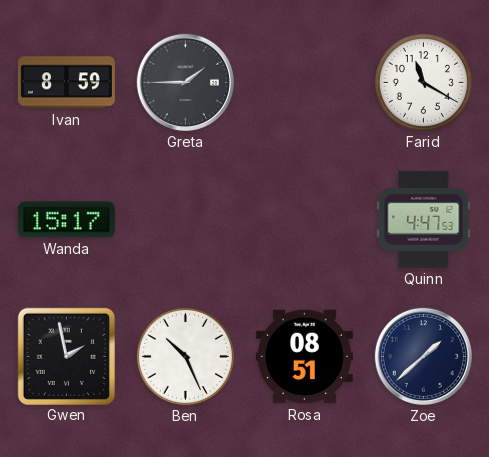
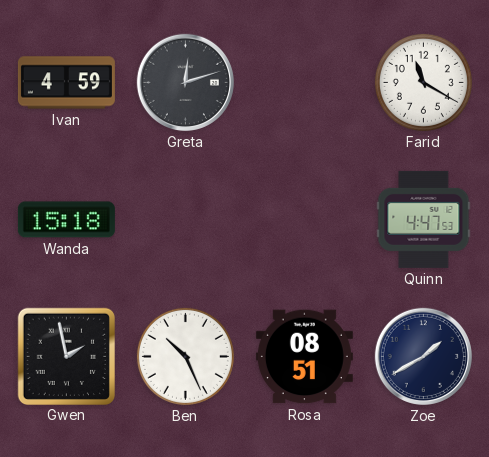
Ivan: 8:59 -> 4:59 (66, 83)
Greta: 1:45 -> 12:12 (185, 82)
Wanda: 15:17 -> 15:18 (66, 220)
Zoe: 1:38 -> 1:40 (423, 356)
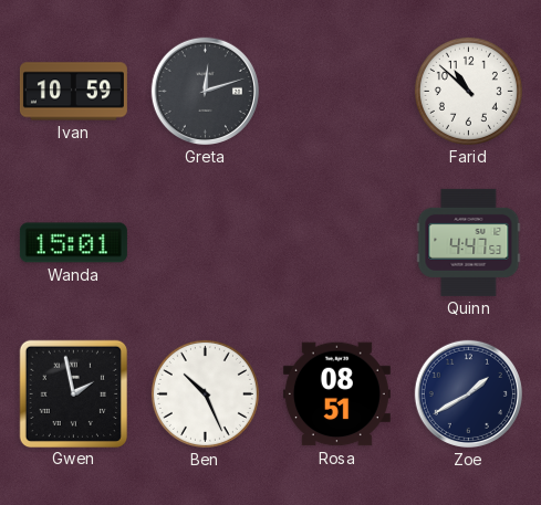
Ivan: 4:59 -> 10:59 (73, 92)
Farid: 11:20 -> 10:52 (468, 91)
Wanda: 15:18 -> 15:01 (73, 243)
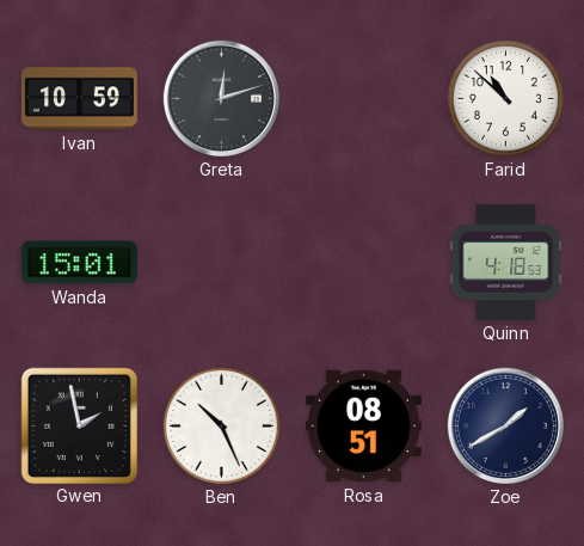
Quinn: 4:47 -> 4:18 (506, 262)
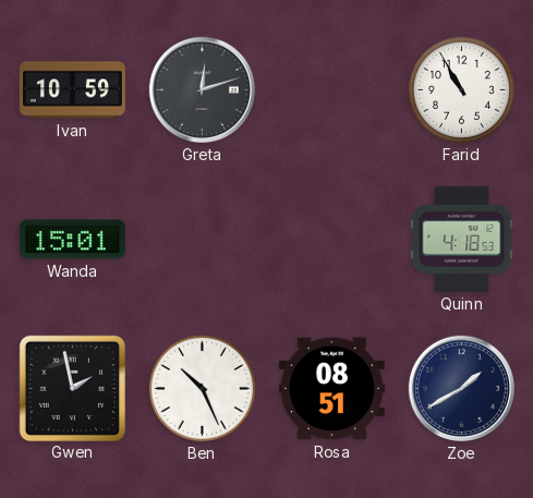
Farid: 10:52 -> 10:55 (461, 89)
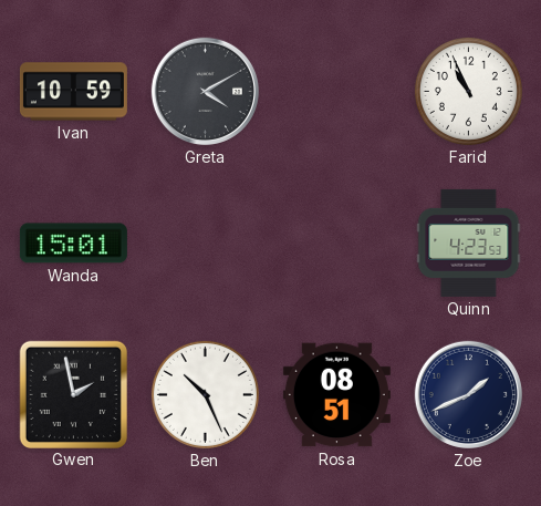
Greta: 12:12 -> 4:10 (205, 91)
Farid: 10:55 -> 10:56 (468, 91)
Quinn: 4:18 -> 4:23 (469, 242)
Zoe: 1:40 -> 1:41 (468, 394)
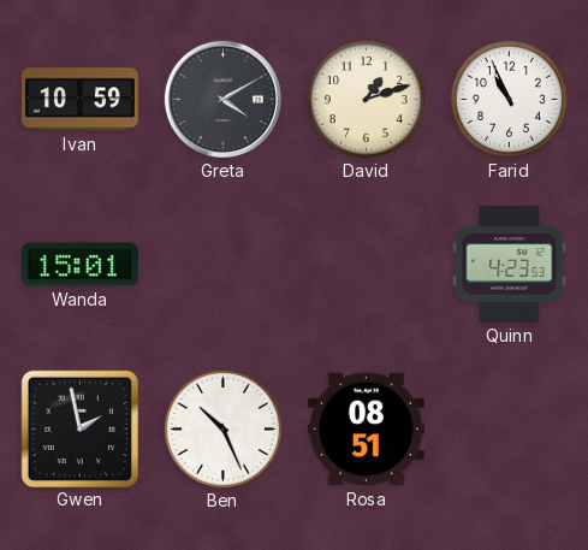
David: none -> 1:12 (366, 99)
Zoe: 1:41 -> none (468, 394)
